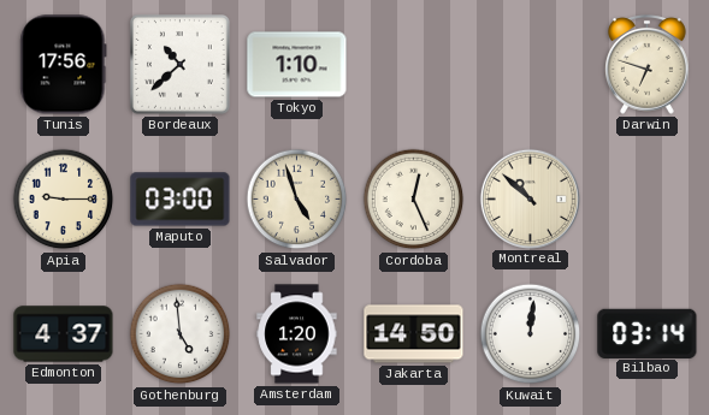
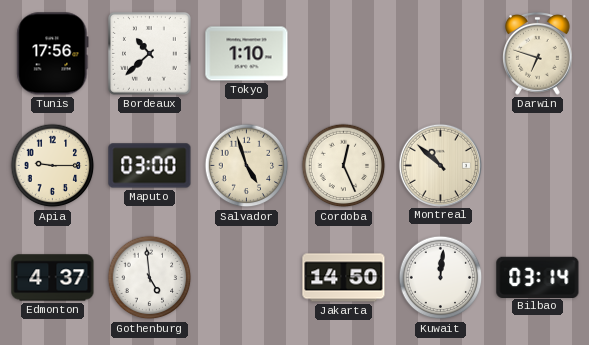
Amsterdam: 1:20 -> none (297, 334)
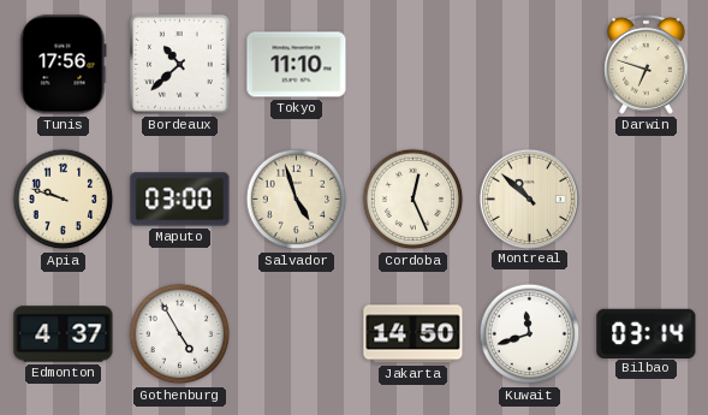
Tokyo: 1:10 -> 11:10 (297, 65)
Apia: 9:15 -> 9:48 (64, 200)
Gothenburg: 4:59 -> 4:55 (180, 334)
Kuwait: 12:01 -> 11:42 (530, 334)
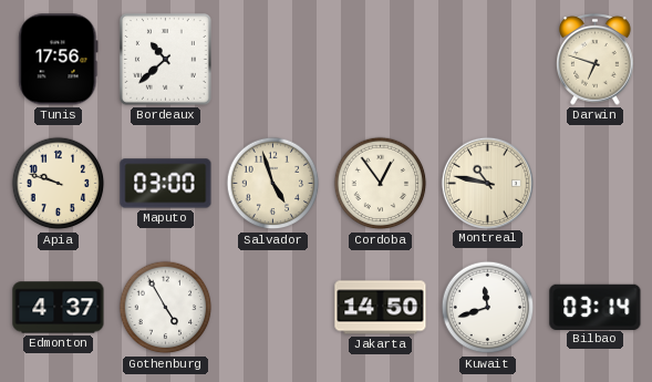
Tokyo: 11:10 -> none (297, 65)
Cordoba: 12:26 -> 12:54 (381, 184)
Montreal: 10:52 -> 10:47 (487, 183)
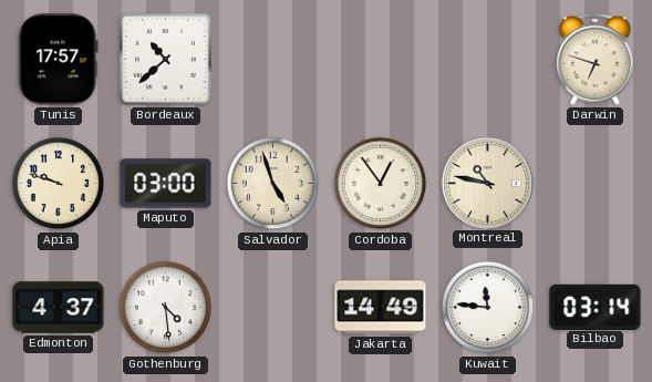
Tunis: 17:56 -> 17:57 (59, 60)
Gothenburg: 4:55 -> 4:29 (166, 308)
Jakarta: 14:50 -> 14:49 (381, 308)
Kuwait: 11:42 -> 11:46 (488, 308)
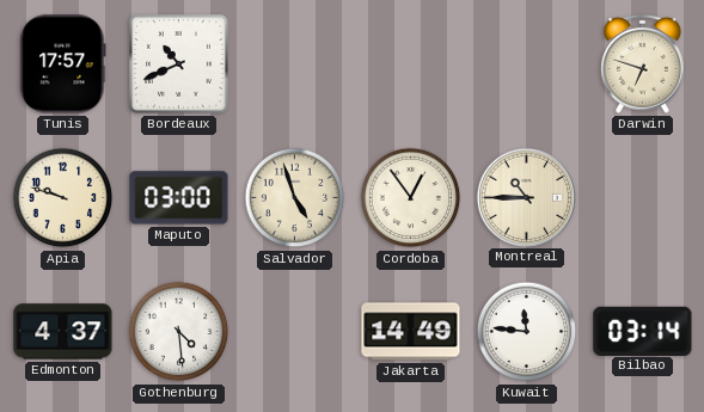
Bordeaux: 10:38 -> 10:41 (179, 64)
Montreal: 10:47 -> 10:45 (526, 197)
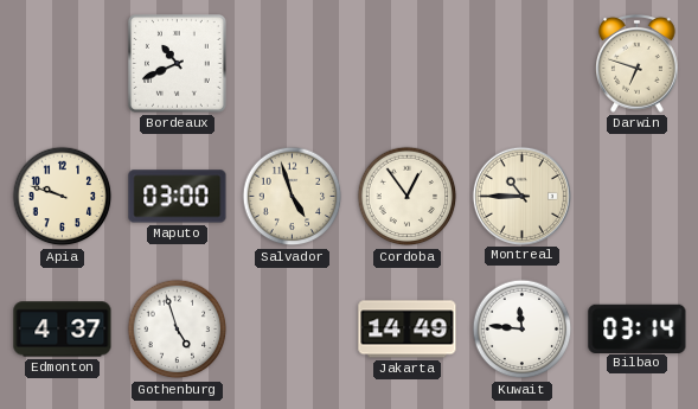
Tunis: 17:57 -> none (63, 64)
Gothenburg: 4:29 -> 4:57 (178, 330)
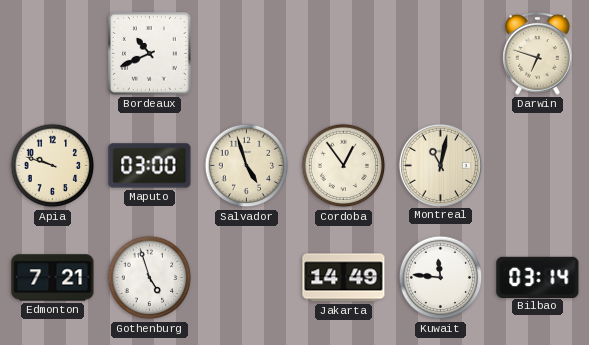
Montreal: 10:45 -> 11:02 (440, 165)
Edmonton: 4:37 -> 7:21 (53, 278)
